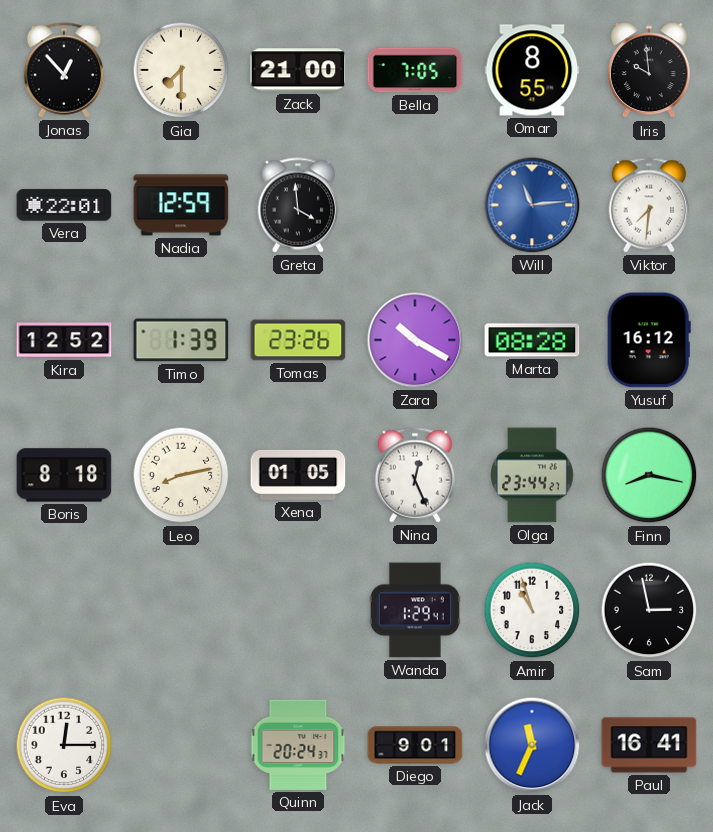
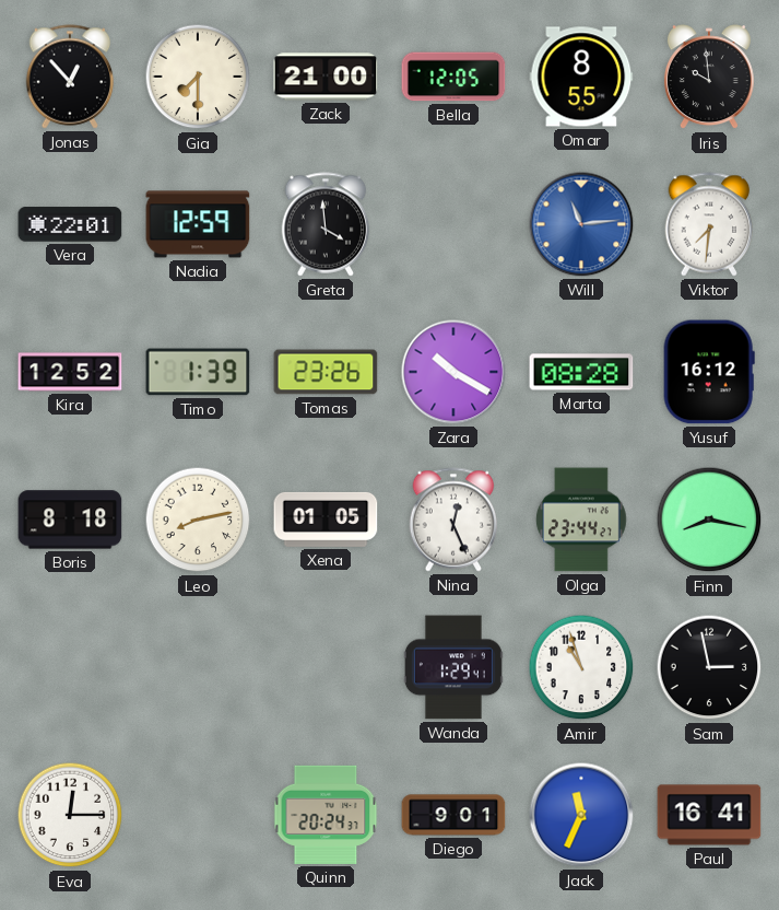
Bella: 7:05 -> 12:05 (453, 77)
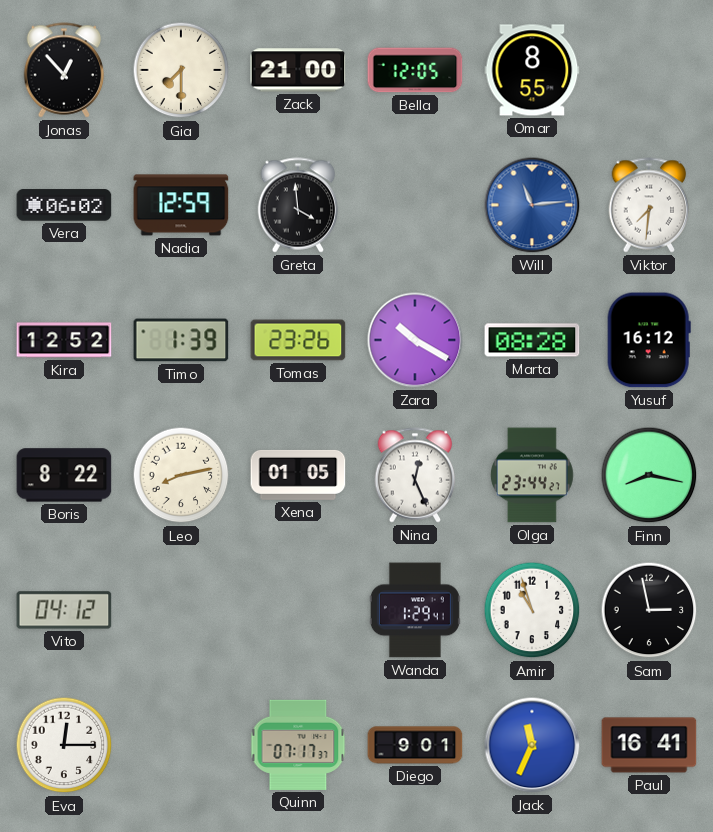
Iris: 9:59 -> none (709, 78)
Vera: 22:01 -> 06:02 (64, 205)
Boris: 8:18 -> 8:22 (64, 475)
Vito: none -> 04:12 (64, 610)
Quinn: 20:24 -> 07:17 (298, 745)
